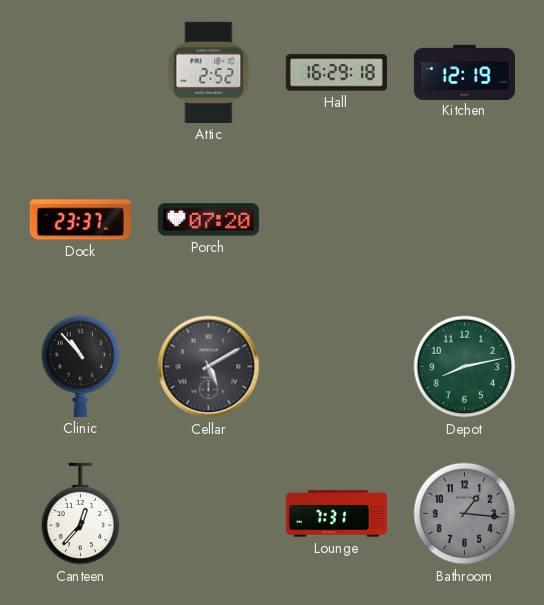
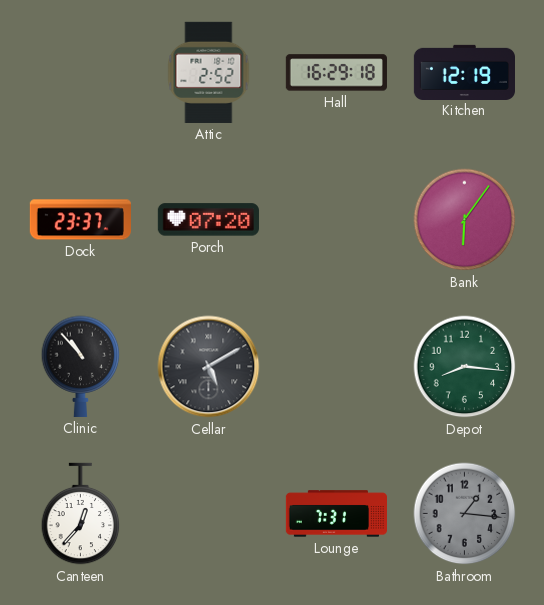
Bank: none -> 6:06 (465, 220)
Depot: 8:13 -> 8:16 (465, 367)
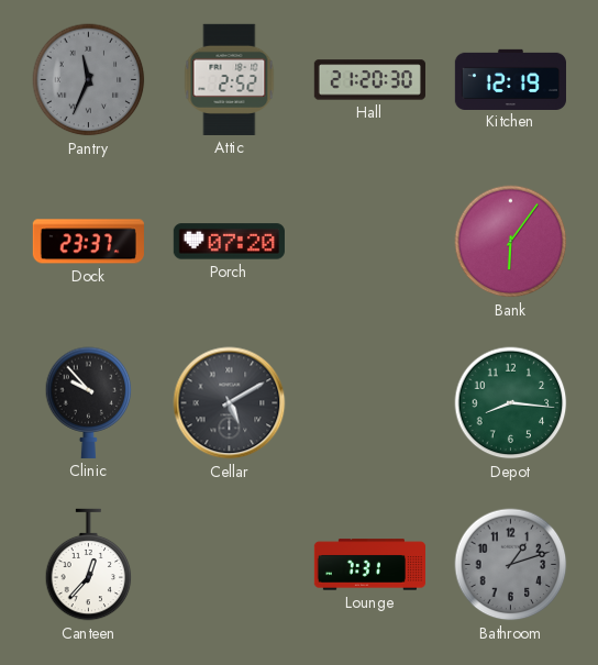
Pantry: none -> 11:34 (89, 80)
Hall: 16:29 -> 21:20 (369, 80)
Clinic: 10:53 -> 9:53 (89, 402)
Bathroom: 1:16 -> 1:12 (511, 565)
